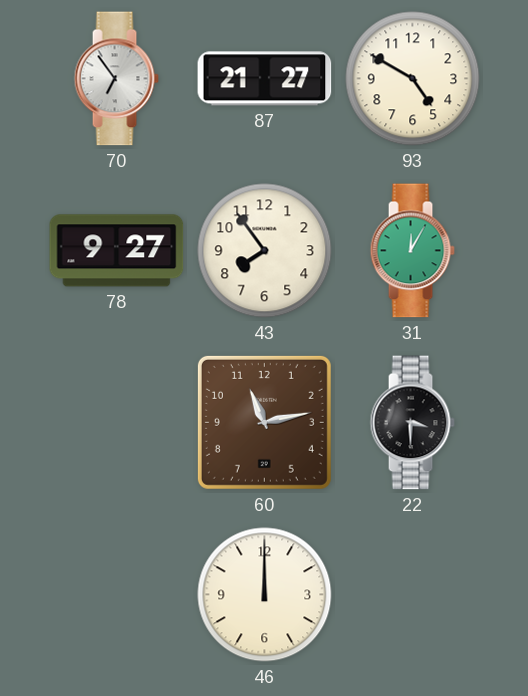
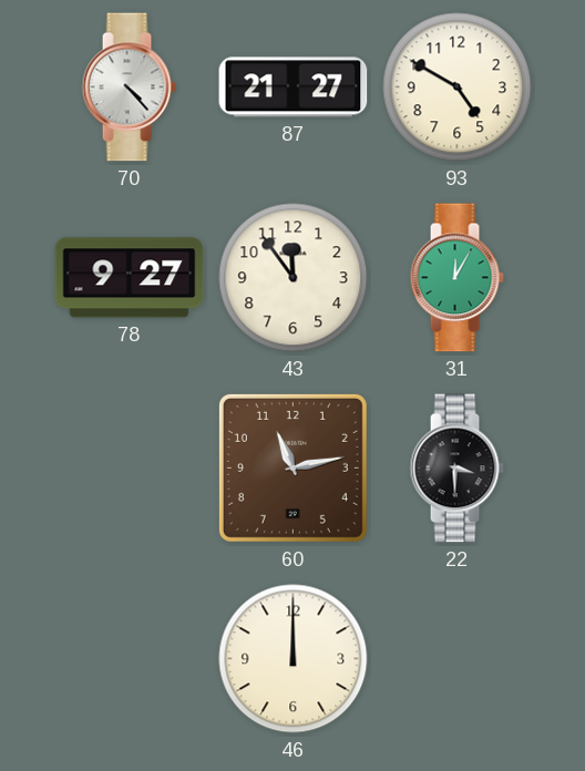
70: 6:54 -> 4:23 (129, 88)
43: 7:54 -> 11:54 (294, 278)
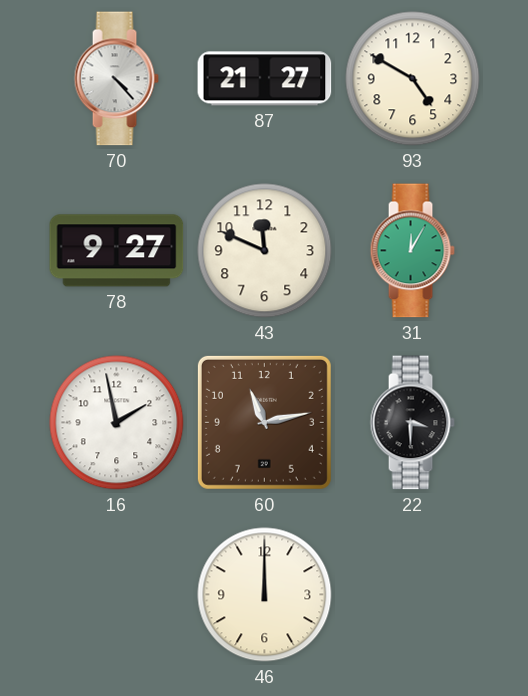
43: 11:54 -> 11:49 (265, 251)
16: none -> 1:58 (117, 423)
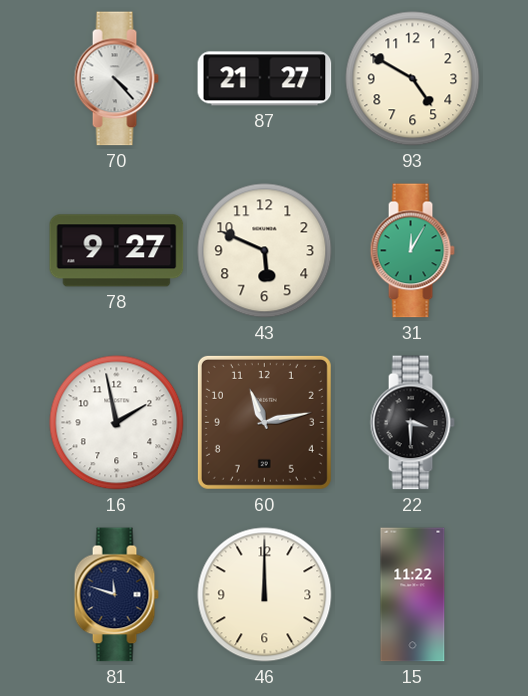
43: 11:49 -> 5:49 (265, 251)
81: none -> 11:48 (116, 595)
15: none -> 11:22 (413, 595)
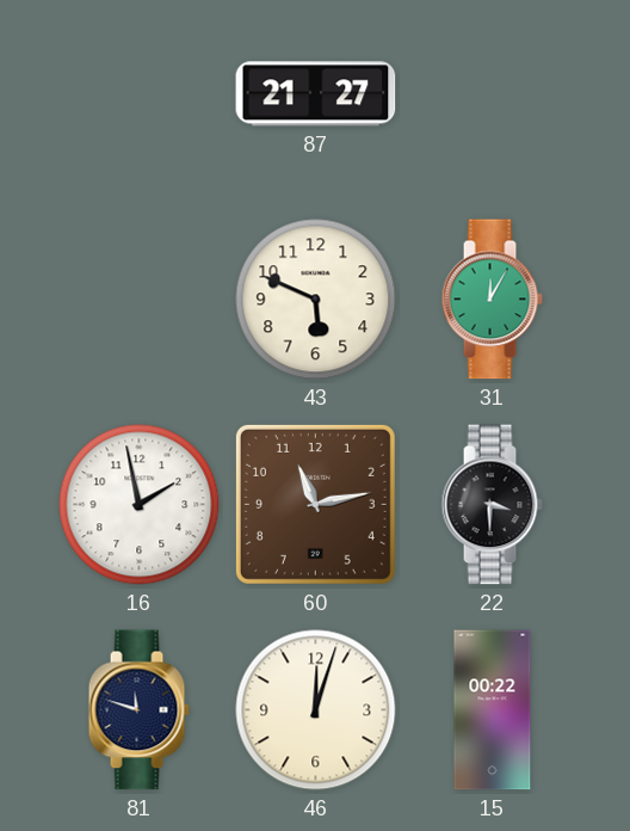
70: 4:23 -> none (116, 79)
93: 4:50 -> none (413, 79)
78: 9:27 -> none (117, 251)
46: 12:00 -> 12:03 (316, 710)
15: 11:22 -> 00:22 (493, 710)
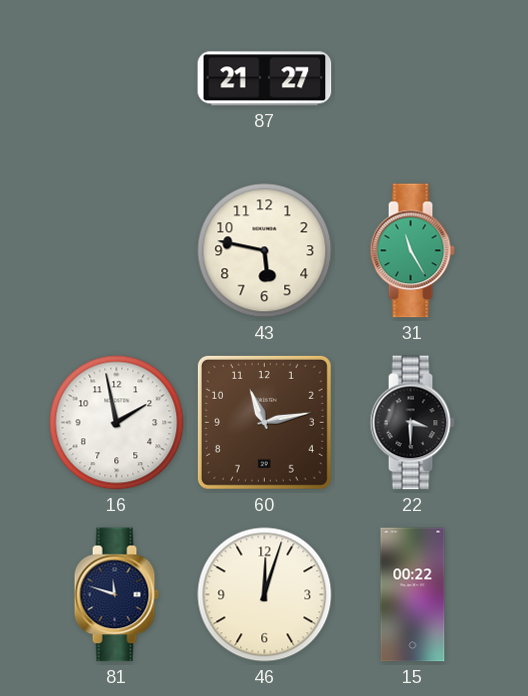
43: 5:49 -> 5:47 (265, 251)
31: 12:05 -> 11:25 (412, 251)
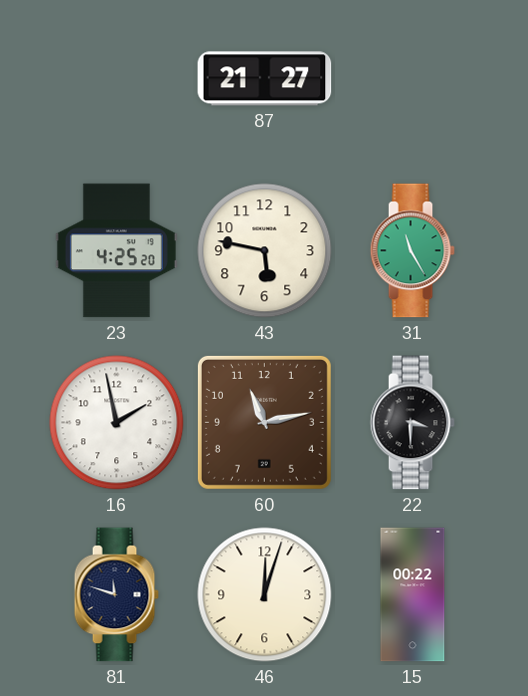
23: none -> 4:25 (116, 251)
